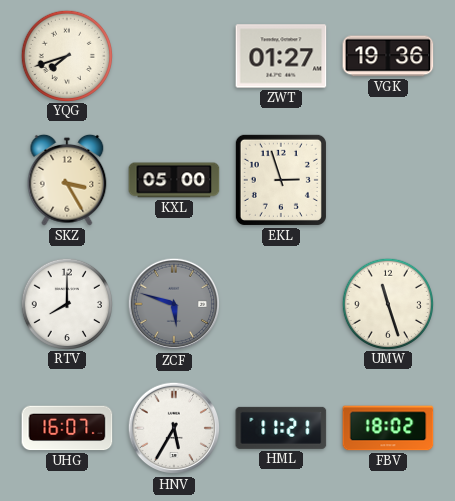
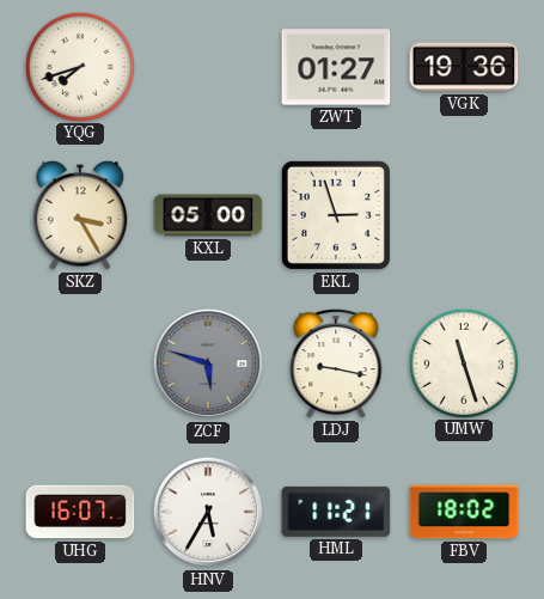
RTV: 8:00 -> none (66, 303)
LDJ: none -> 9:17 (336, 365)
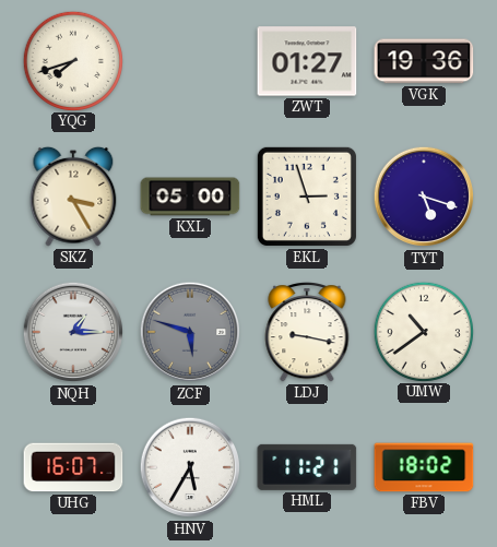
TYT: none -> 5:18 (424, 197)
NQH: none -> 1:15 (73, 332)
UMW: 11:27 -> 10:39 (423, 331)
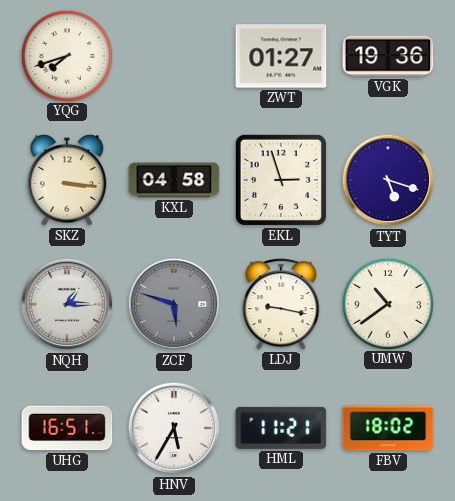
SKZ: 3:25 -> 3:16 (67, 180)
KXL: 05:00 -> 04:58 (174, 180)
UHG: 16:07 -> 16:51 (67, 428)
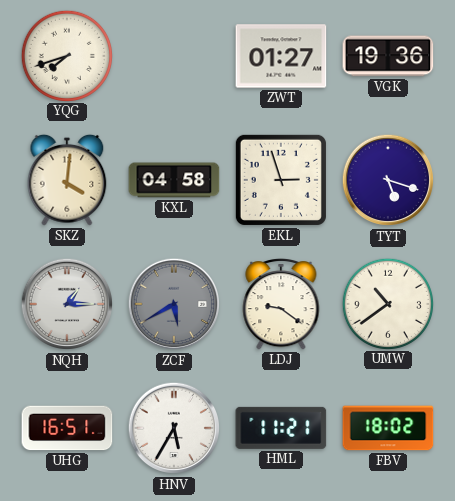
SKZ: 3:16 -> 4:01 (67, 180)
ZCF: 5:48 -> 5:40 (174, 304)
LDJ: 9:17 -> 9:21 (281, 305)
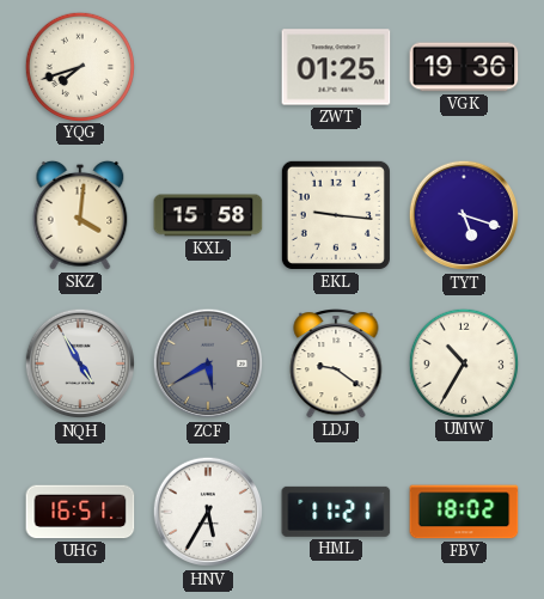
ZWT: 01:27 -> 01:25 (336, 67)
KXL: 04:58 -> 15:58 (208, 215)
EKL: 2:57 -> 9:16 (336, 215)
NQH: 1:15 -> 4:55 (80, 363)
UMW: 10:39 -> 10:35 (463, 362)
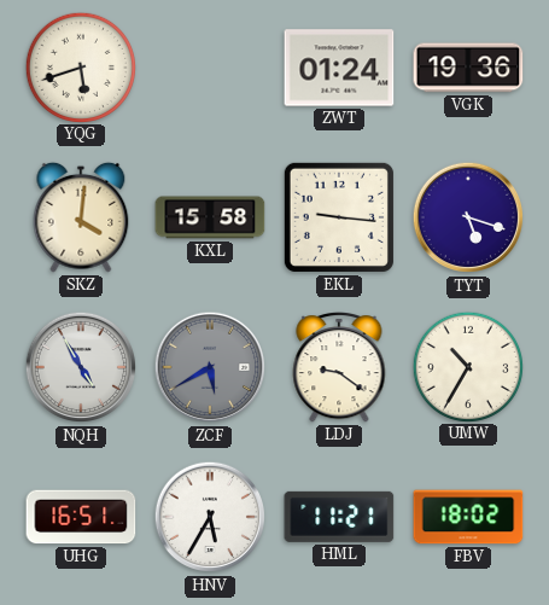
YQG: 7:42 -> 5:42 (80, 66)
ZWT: 01:25 -> 01:24 (339, 68)
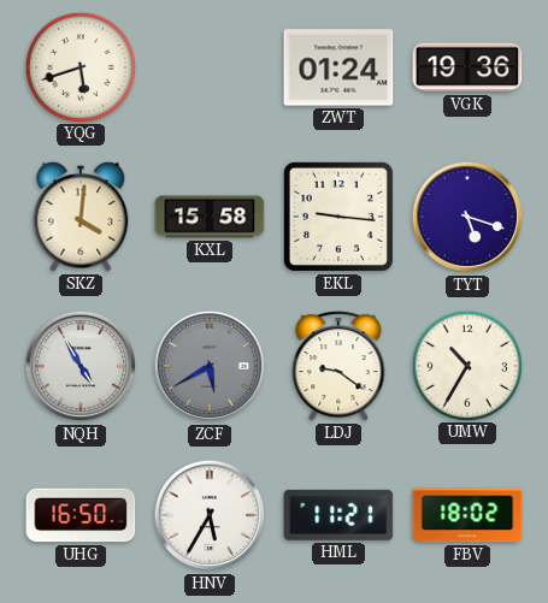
UHG: 16:51 -> 16:50 (81, 515)
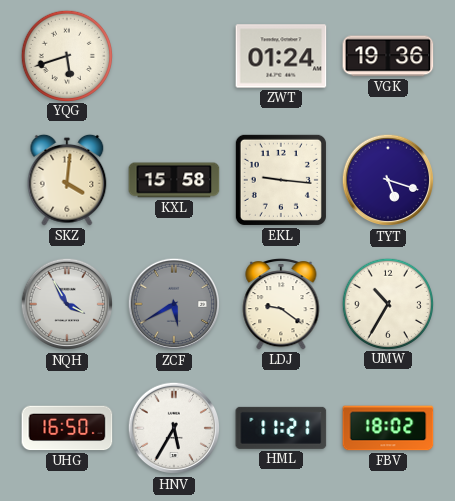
NQH: 4:55 -> 3:55 (67, 304)
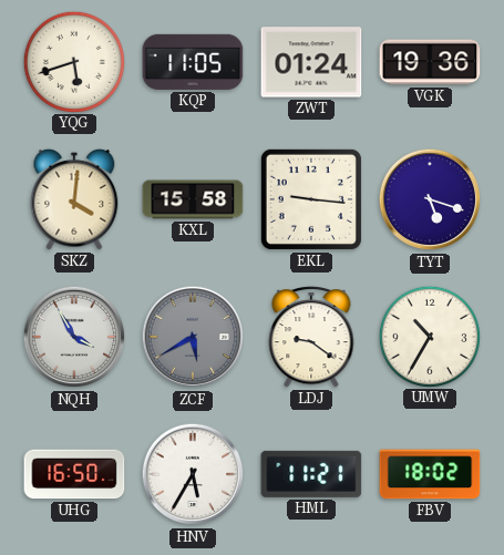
KQP: none -> 11:05 (193, 62)
